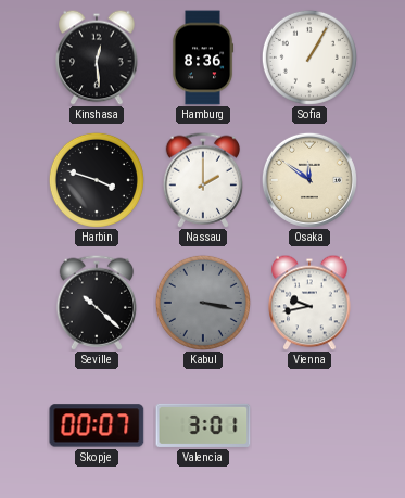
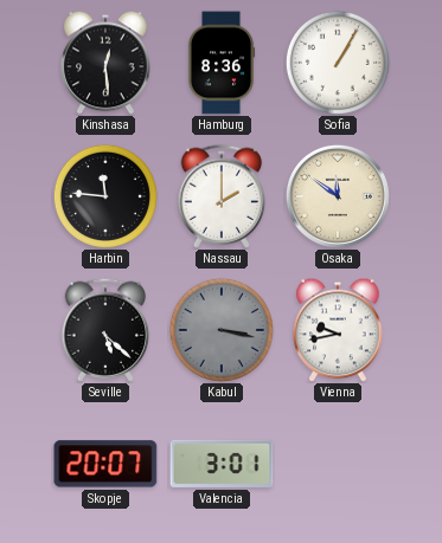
Harbin: 3:48 -> 11:46 (105, 196)
Seville: 10:22 -> 5:22 (105, 330)
Skopje: 00:07 -> 20:07 (105, 464)
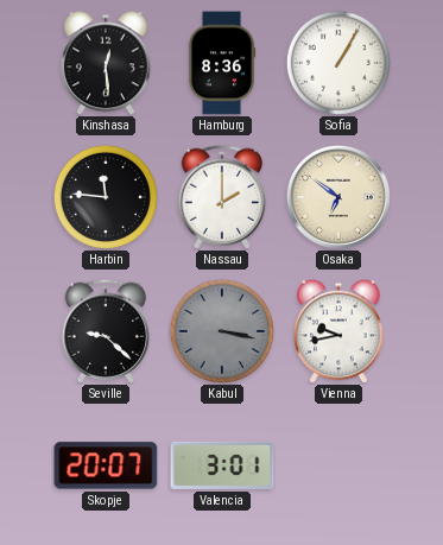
Osaka: 11:51 -> 6:51 (338, 197)
Seville: 5:22 -> 9:22 (106, 331)
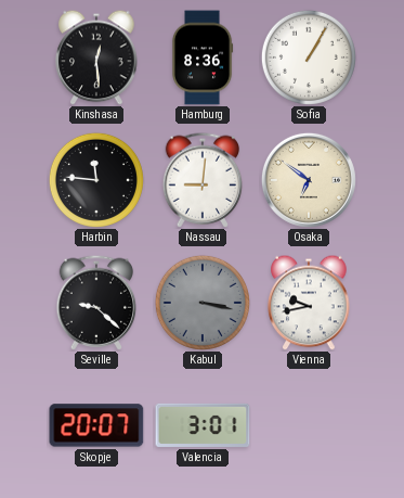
Nassau: 2:00 -> 9:01 (203, 180)
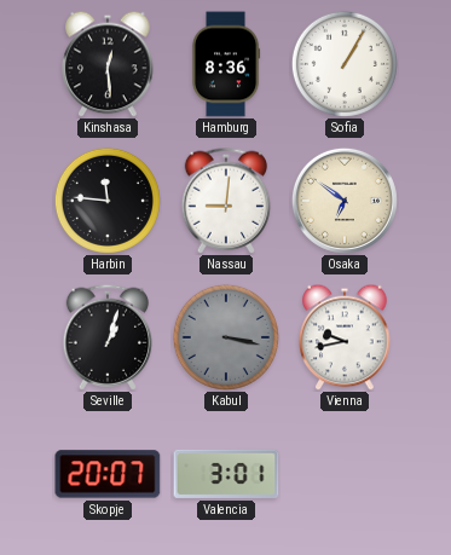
Seville: 9:22 -> 1:03 (108, 337)
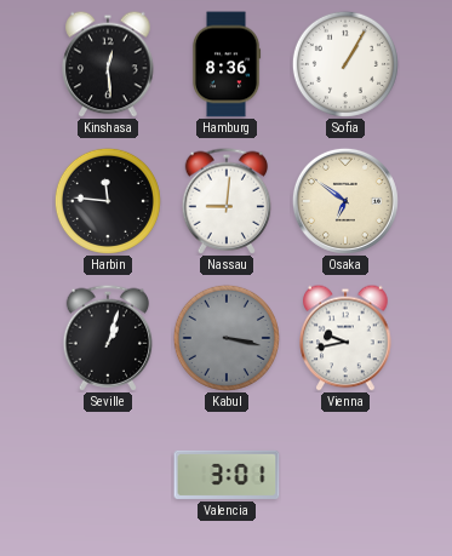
Skopje: 20:07 -> none (108, 474)
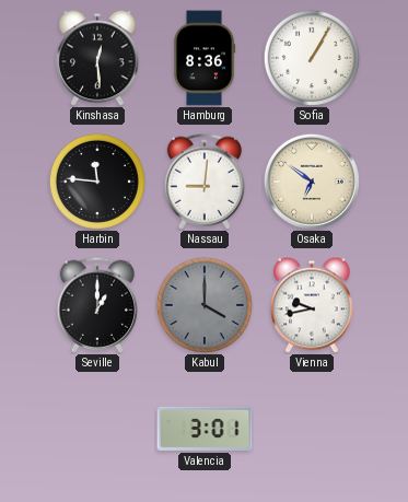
Seville: 1:03 -> 1:00 (97, 305)
Kabul: 3:17 -> 4:00 (205, 305)
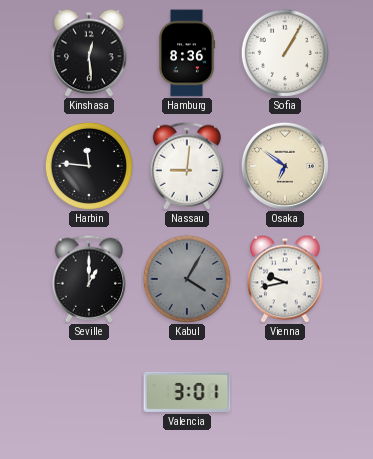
Kabul: 4:00 -> 4:05 (187, 279)
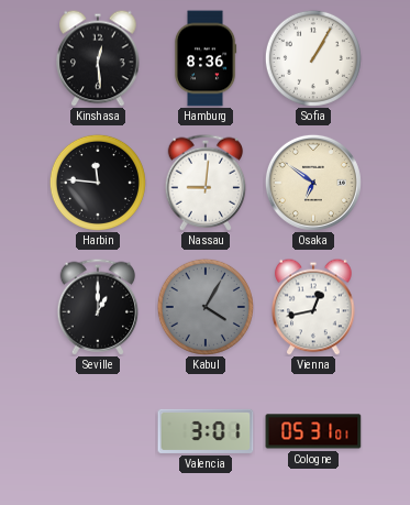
Vienna: 9:43 -> 12:43 (313, 307)
Cologne: none -> 05:31 (313, 431)
